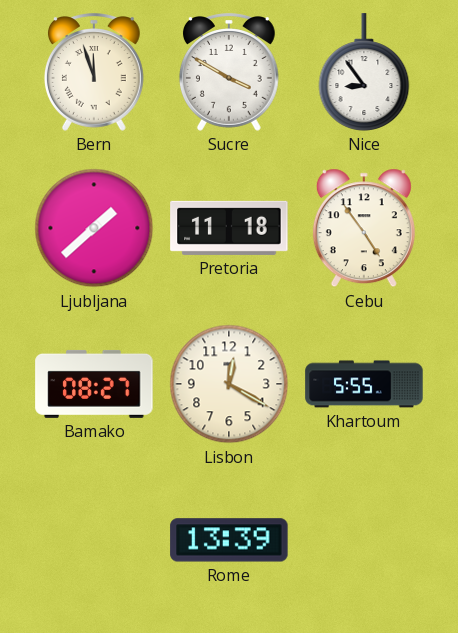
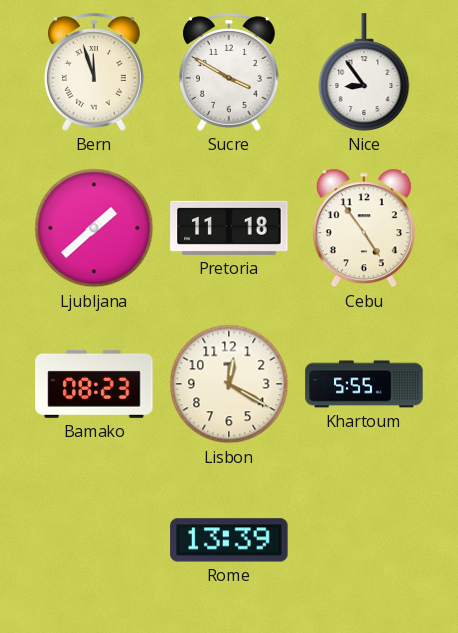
Bamako: 08:27 -> 08:23 (94, 384)
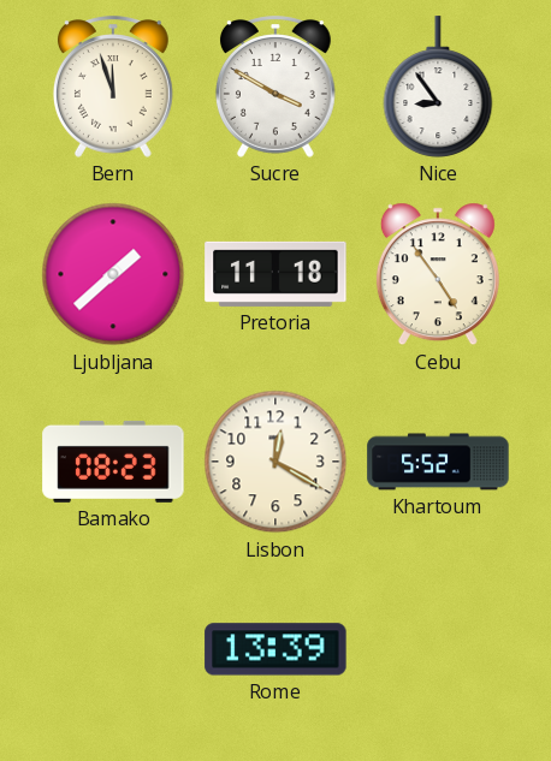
Khartoum: 5:55 -> 5:52 (438, 462)
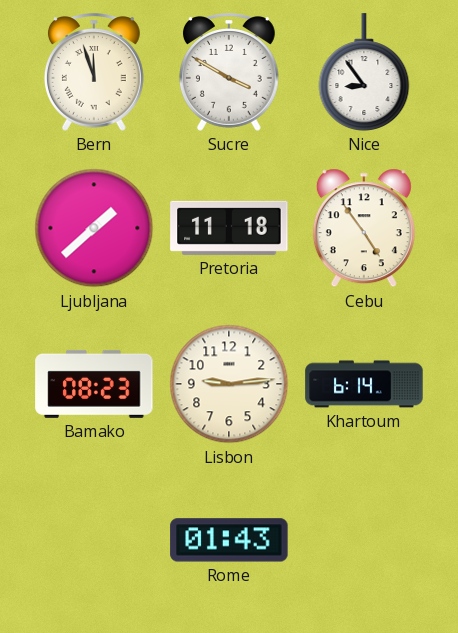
Lisbon: 12:20 -> 9:14 (229, 384)
Khartoum: 5:52 -> 6:14 (364, 384)
Rome: 13:39 -> 01:43 (229, 540)
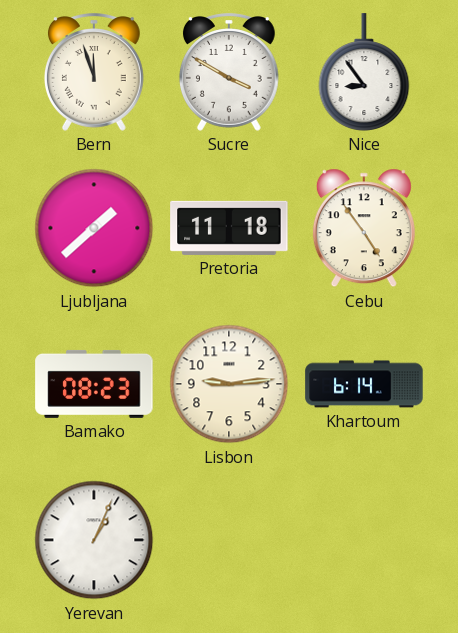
Yerevan: none -> 1:04 (94, 540)
Rome: 01:43 -> none (229, 540)
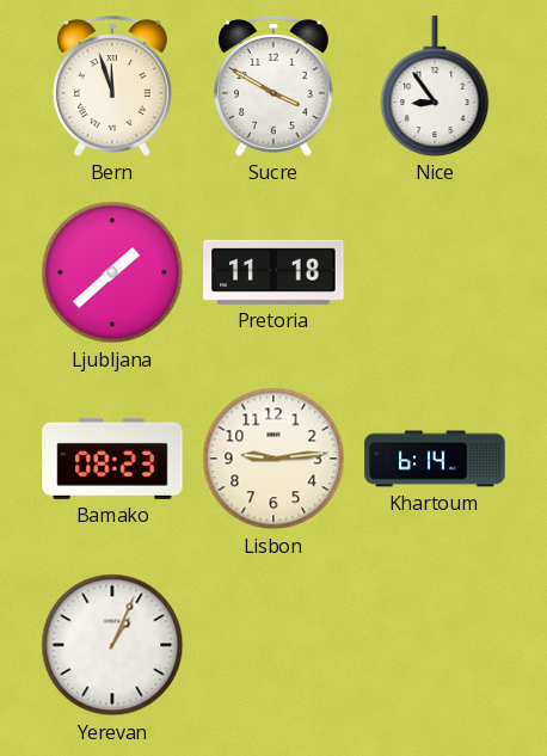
Cebu: 4:54 -> none (364, 228)
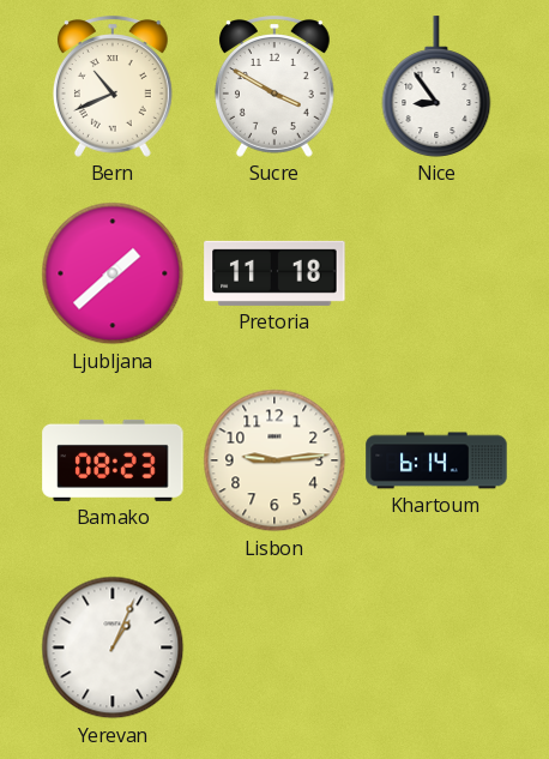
Bern: 11:57 -> 10:41 (113, 86)
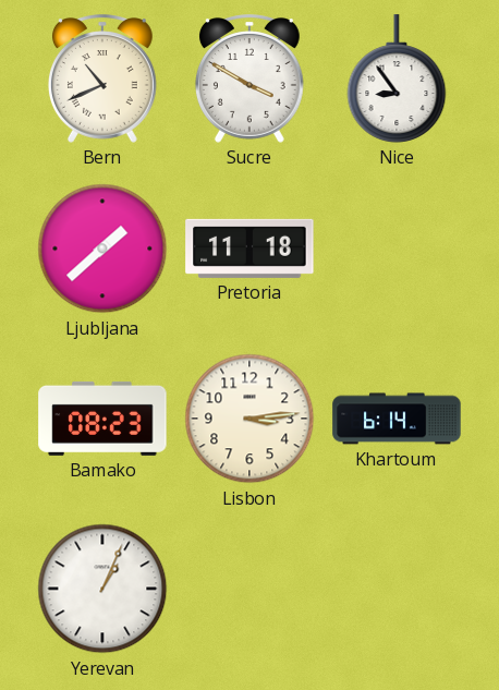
Lisbon: 9:14 -> 3:14 (249, 419)
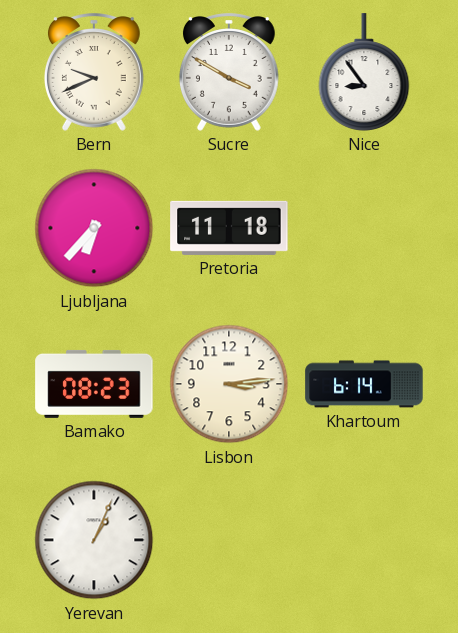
Bern: 10:41 -> 9:41 (94, 72)
Ljubljana: 1:38 -> 6:37 (94, 228)
